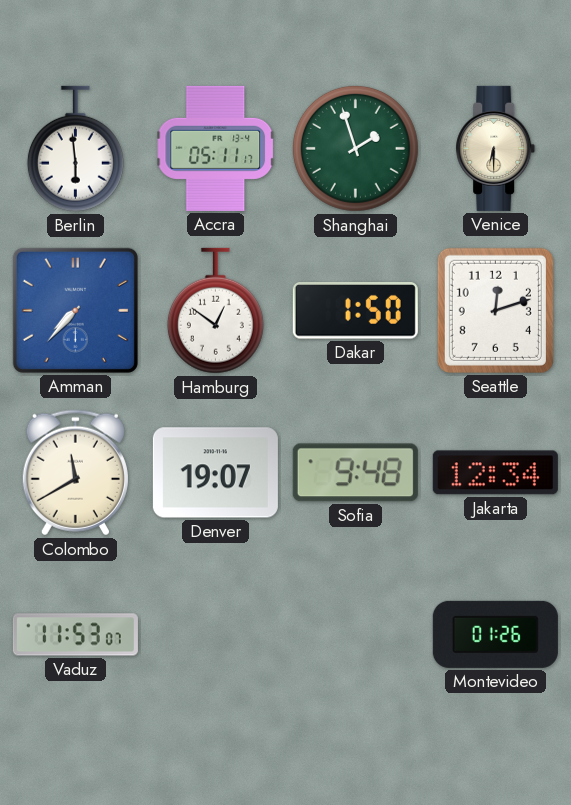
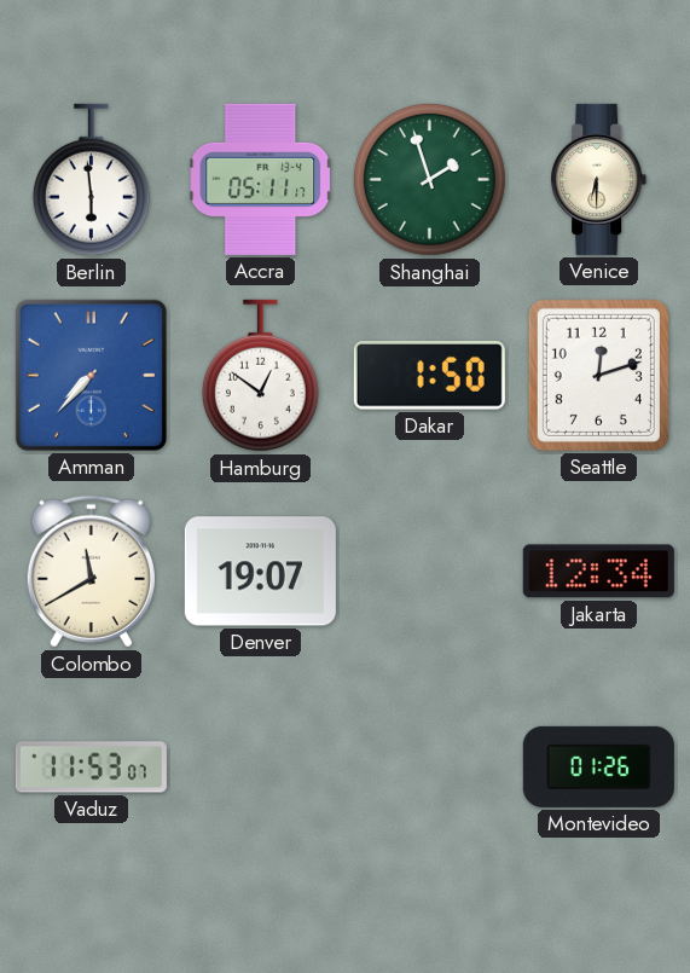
Sofia: 9:48 -> none (355, 473)
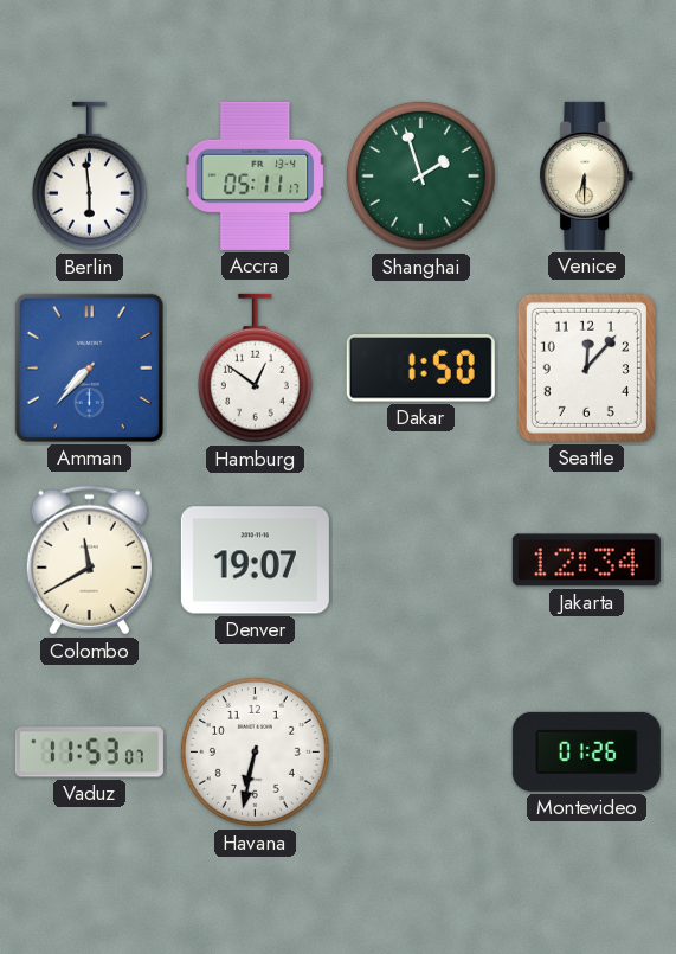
Seattle: 12:12 -> 12:07 (586, 367)
Havana: none -> 6:32 (255, 751)
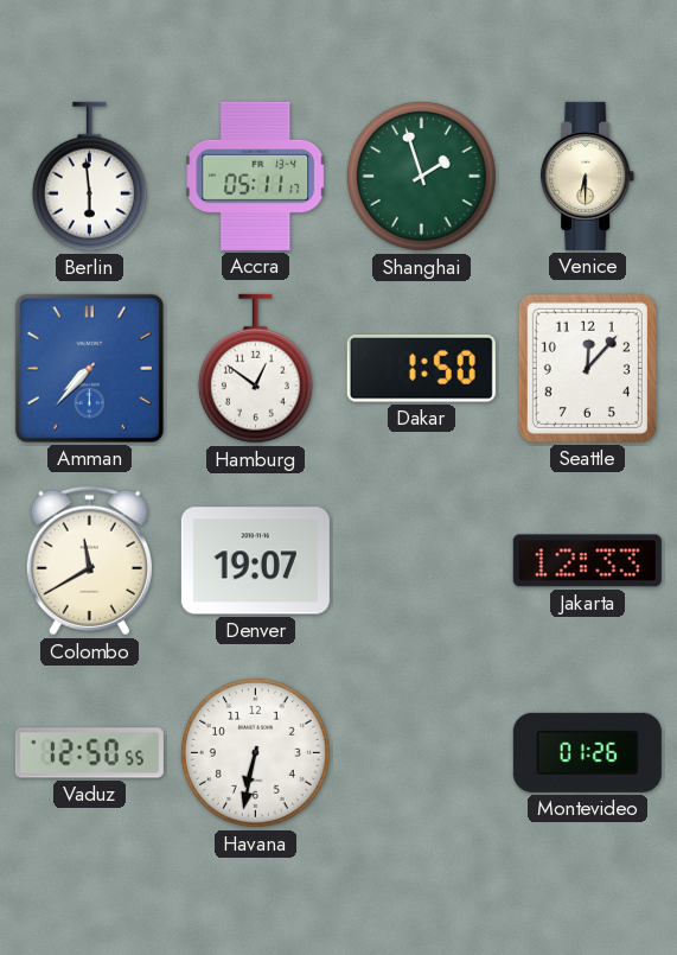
Jakarta: 12:34 -> 12:33 (587, 561)
Vaduz: 11:53 -> 12:50 (89, 753)
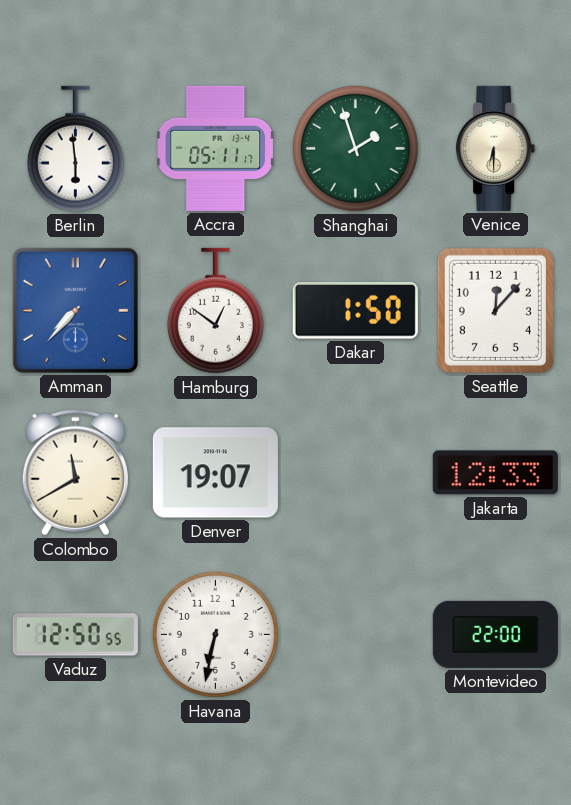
Montevideo: 01:26 -> 22:00 (495, 634)
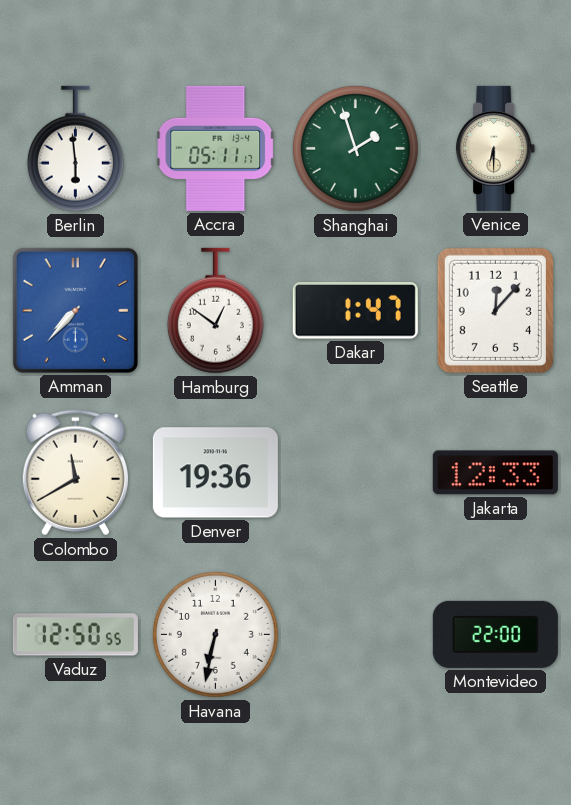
Dakar: 1:50 -> 1:47 (355, 311)
Denver: 19:07 -> 19:36 (215, 473)
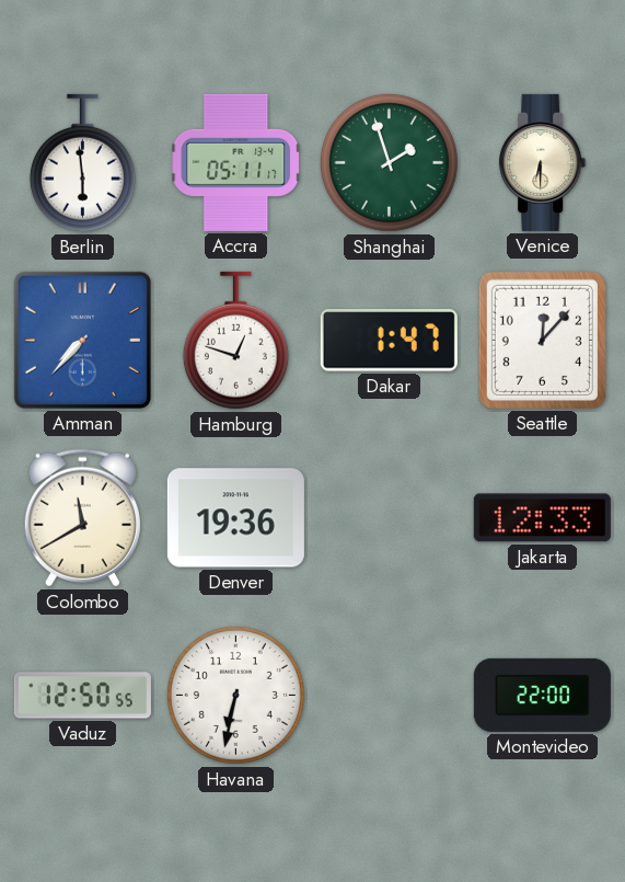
Hamburg: 12:51 -> 12:48 (235, 341)
